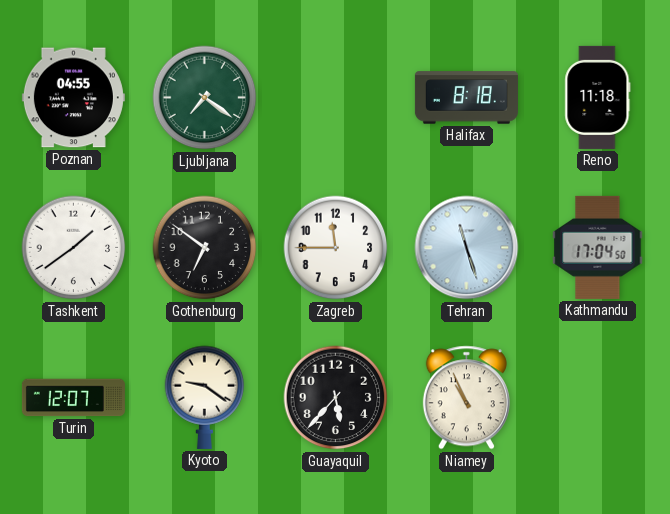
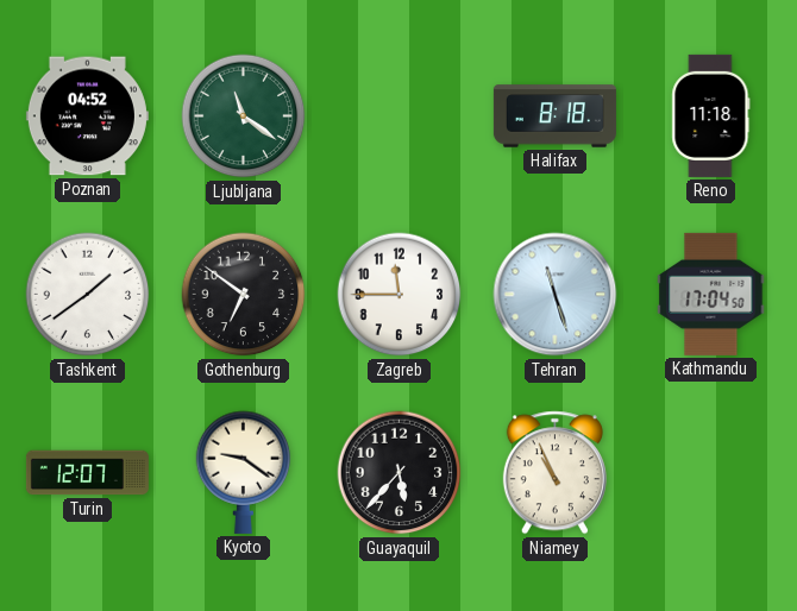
Poznan: 04:55 -> 04:52 (87, 116)
Ljubljana: 7:21 -> 11:21 (244, 116)
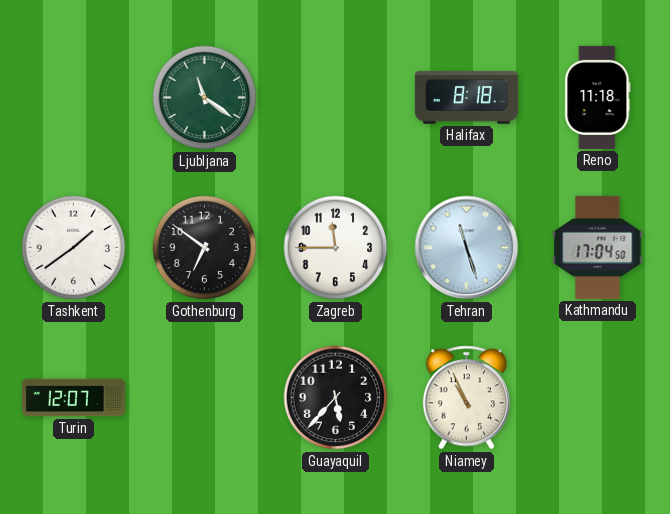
Poznan: 04:52 -> none (87, 116)
Kyoto: 9:21 -> none (244, 472)
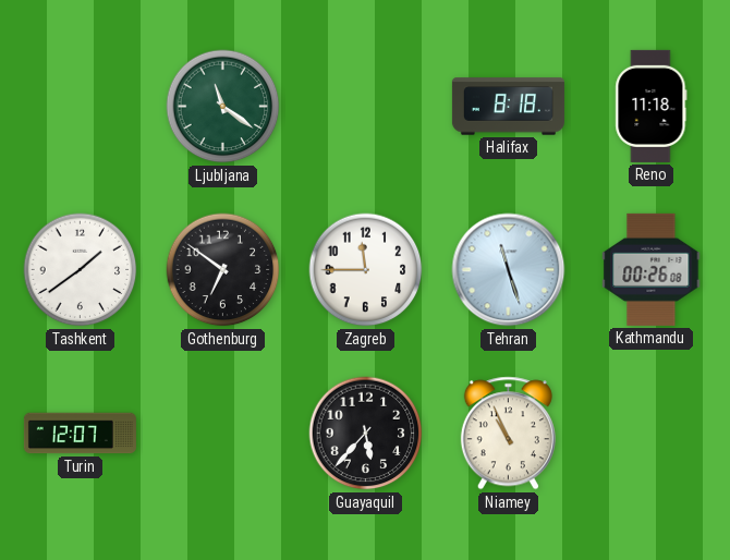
Kathmandu: 17:04 -> 00:26 (652, 269)
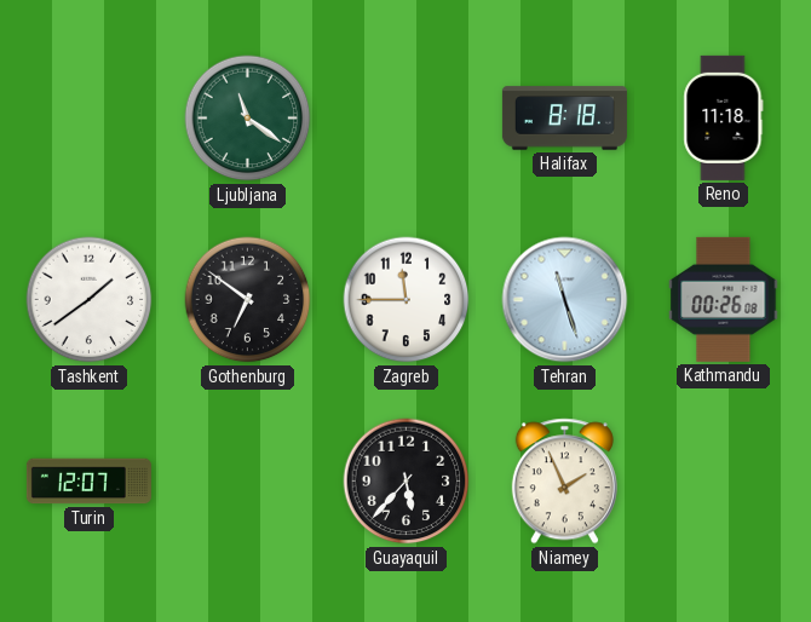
Niamey: 10:56 -> 1:56 (564, 482)
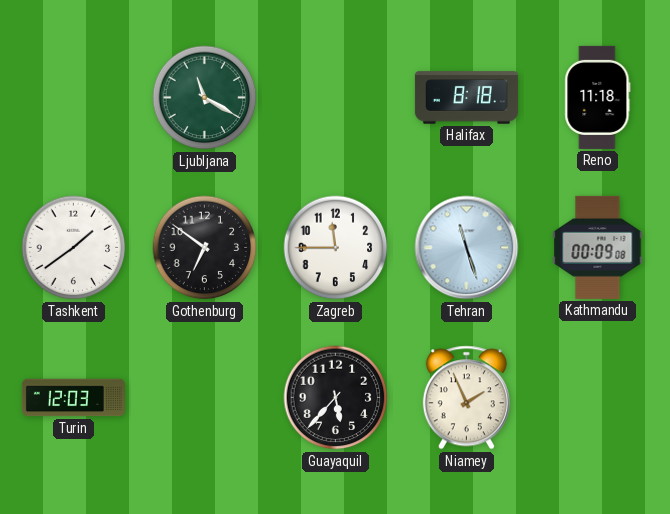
Ljubljana: 11:21 -> 11:20 (205, 98)
Kathmandu: 00:26 -> 00:09 (598, 247)
Turin: 12:07 -> 12:03 (73, 398)
